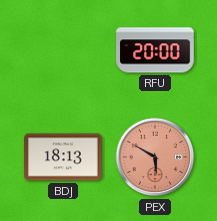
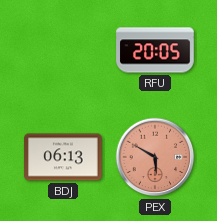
RFU: 20:00 -> 20:05 (155, 50)
BDJ: 18:13 -> 06:13 (63, 157)
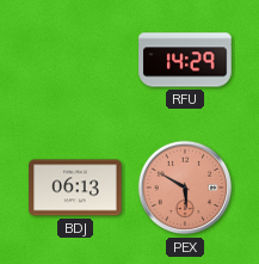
RFU: 20:05 -> 14:29 (185, 60)
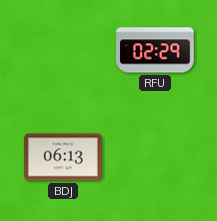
RFU: 14:29 -> 02:29 (155, 50)
PEX: 5:50 -> none (185, 188)
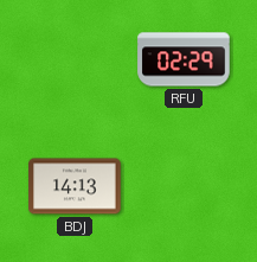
BDJ: 06:13 -> 14:13 (75, 186)
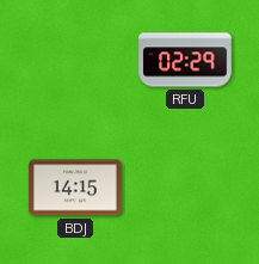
BDJ: 14:13 -> 14:15 (75, 188)
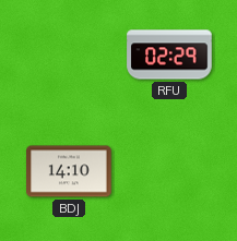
BDJ: 14:15 -> 14:10 (69, 171)
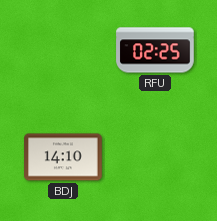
RFU: 02:29 -> 02:25 (155, 50)
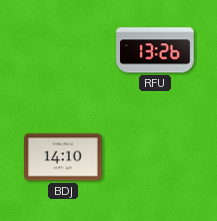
RFU: 02:25 -> 13:26 (155, 50)
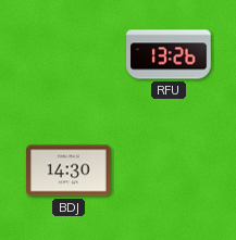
BDJ: 14:10 -> 14:30 (69, 170)
